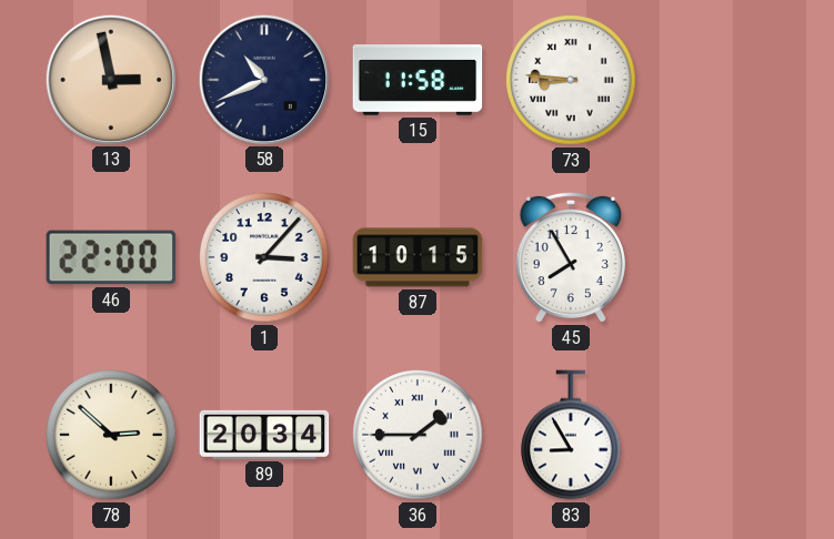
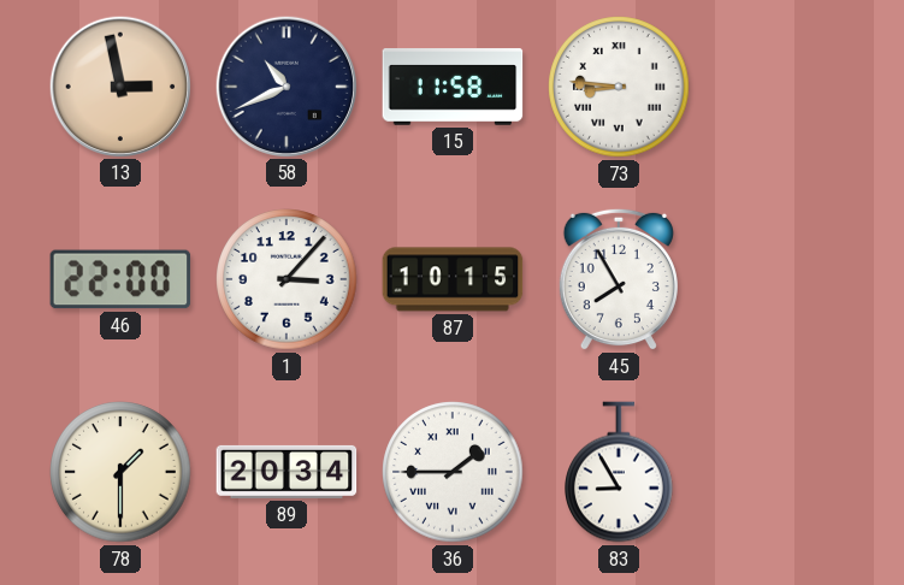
78: 2:52 -> 1:30 (120, 472)
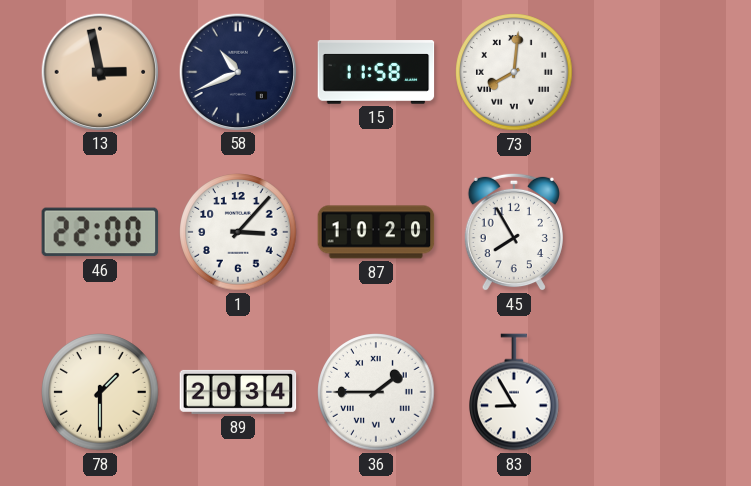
73: 8:46 -> 8:01 (514, 72)
87: 10:15 -> 10:20 (376, 232)
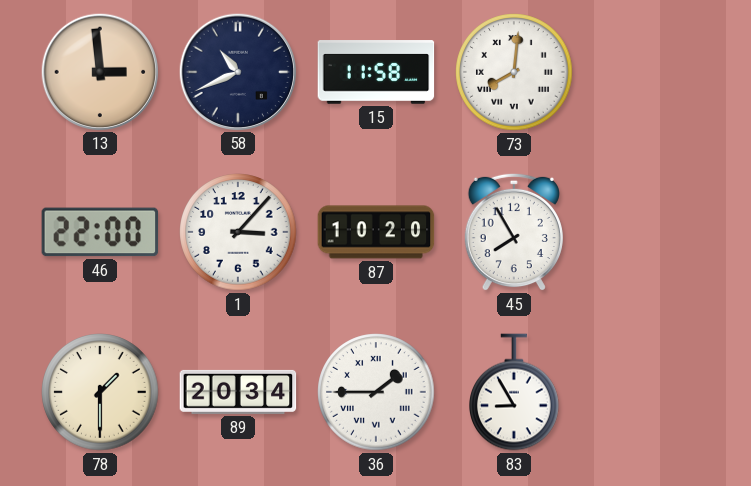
13: 2:58 -> 2:59 (99, 71)
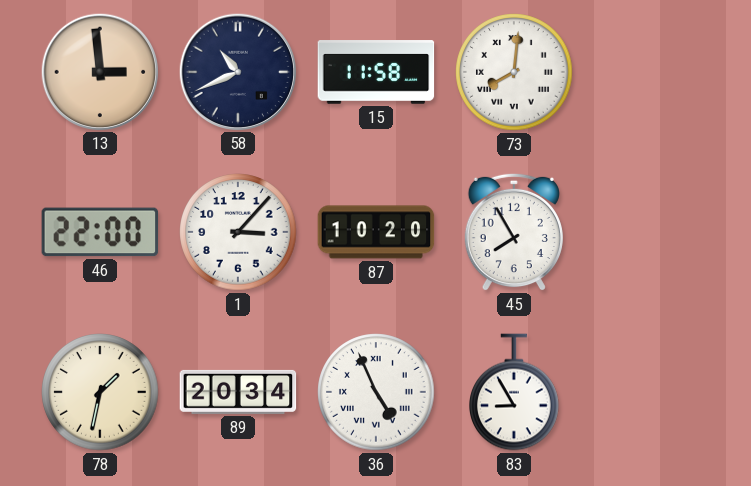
78: 1:30 -> 1:32 (100, 392)
36: 1:45 -> 4:56 (376, 392)
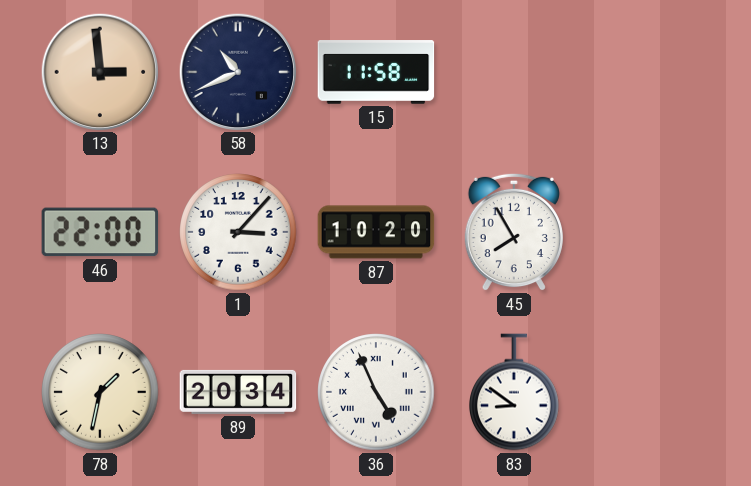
73: 8:01 -> none (514, 72)
83: 8:55 -> 8:51 (515, 392)
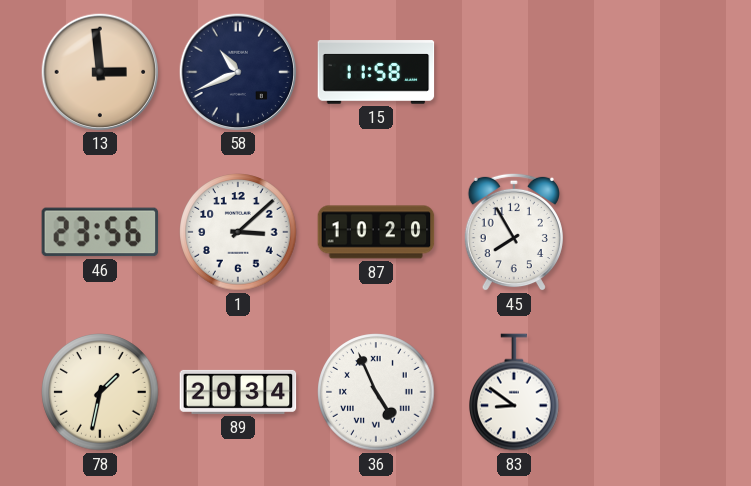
46: 22:00 -> 23:56 (100, 232)
1: 3:07 -> 3:08 (238, 232)
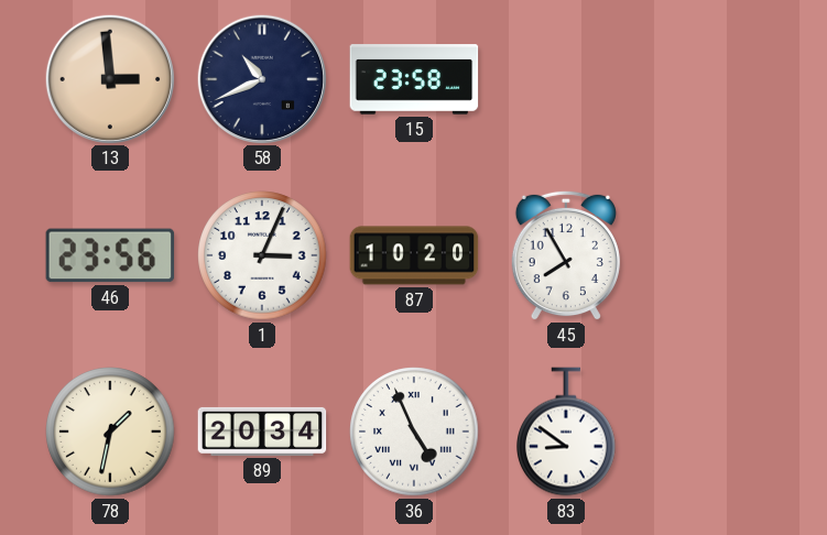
15: 11:58 -> 23:58 (414, 79)
1: 3:08 -> 3:04 (262, 255)
